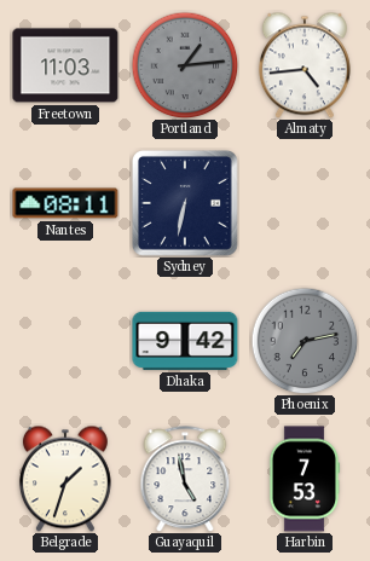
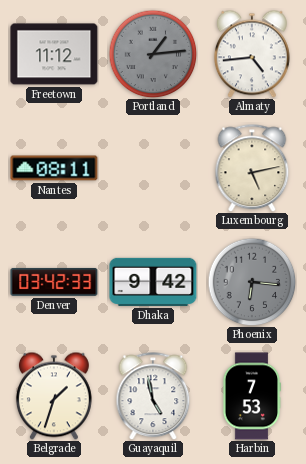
Freetown: 11:03 -> 11:12 (54, 54)
Sydney: 6:32 -> none (186, 204)
Luxembourg: none -> 5:13 (252, 168)
Denver: none -> 03:42 (54, 282)
Phoenix: 7:13 -> 6:16 (252, 282)
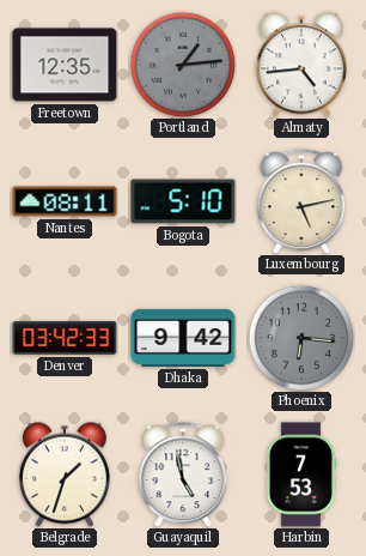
Freetown: 11:12 -> 12:35 (65, 65)
Bogota: none -> 5:10 (183, 201)
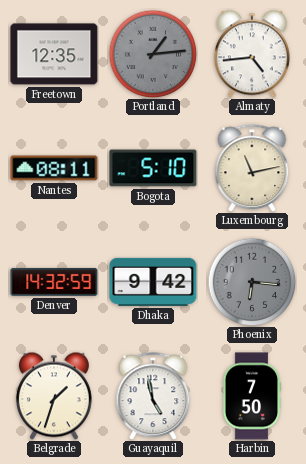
Luxembourg: 5:13 -> 11:13 (252, 168)
Denver: 03:42 -> 14:32 (54, 282)
Harbin: 7:53 -> 7:50 (252, 396)
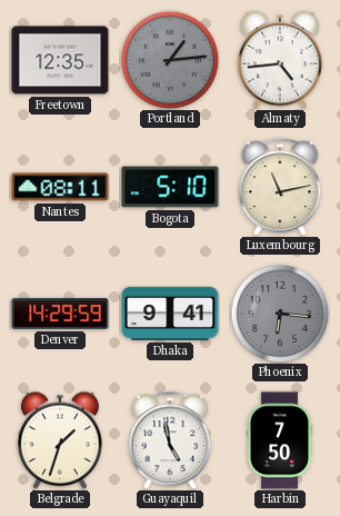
Denver: 14:32 -> 14:29 (60, 314)
Dhaka: 9:42 -> 9:41 (170, 314)
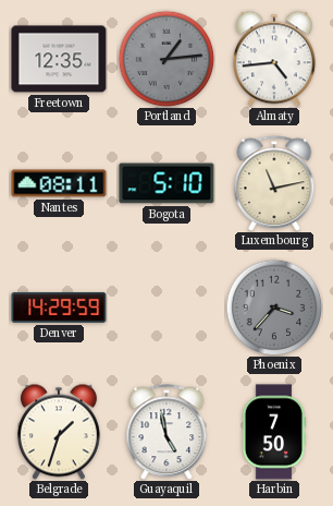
Dhaka: 9:41 -> none (170, 314)
Phoenix: 6:16 -> 3:37 (274, 308)
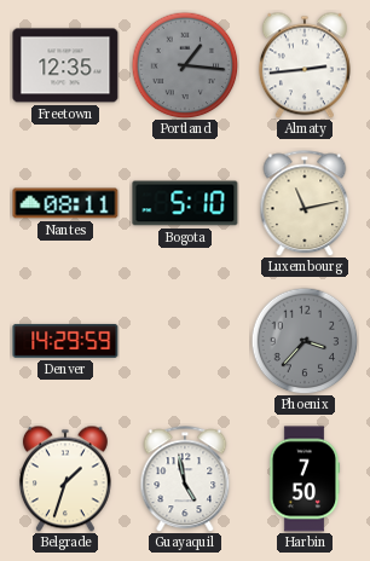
Portland: 1:14 -> 1:16 (185, 65)
Almaty: 4:44 -> 2:44 (305, 65)
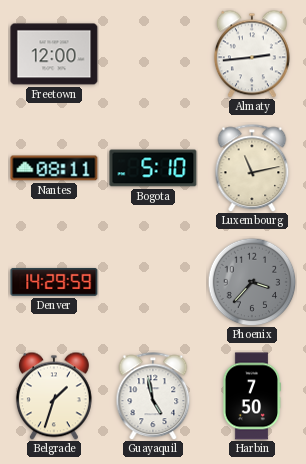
Freetown: 12:35 -> 12:00 (54, 54)
Portland: 1:16 -> none (185, 65)
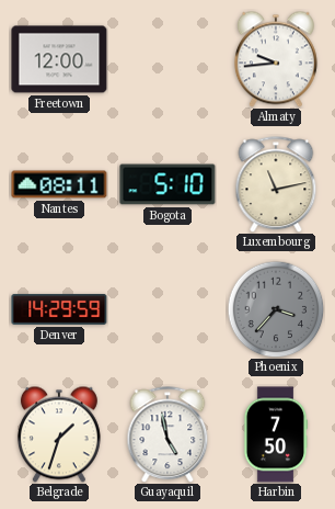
Almaty: 2:44 -> 9:44 (276, 59)
